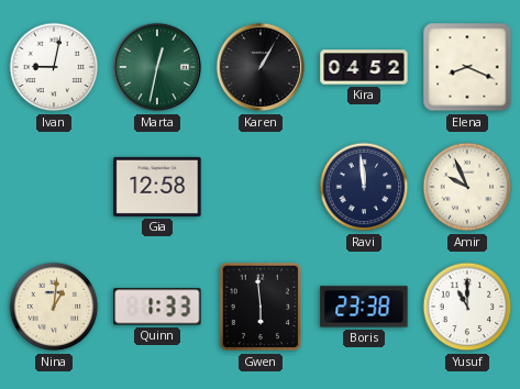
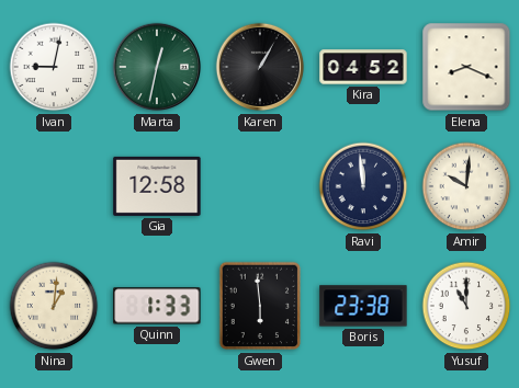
Amir: 9:56 -> 10:01 (466, 186)
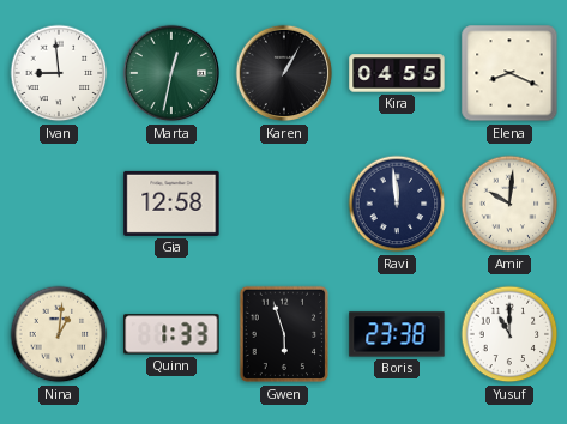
Ivan: 9:02 -> 8:59 (59, 73)
Kira: 04:52 -> 04:55 (397, 73)
Gwen: 5:59 -> 5:57 (284, 334)
